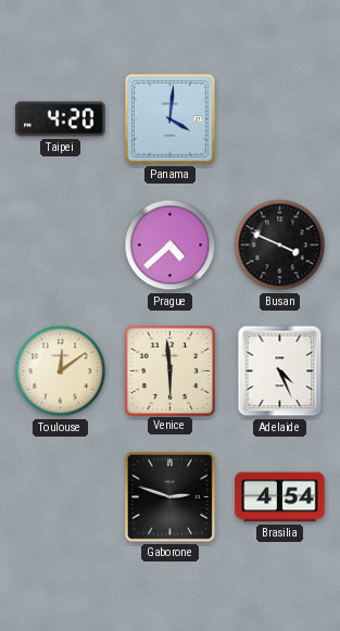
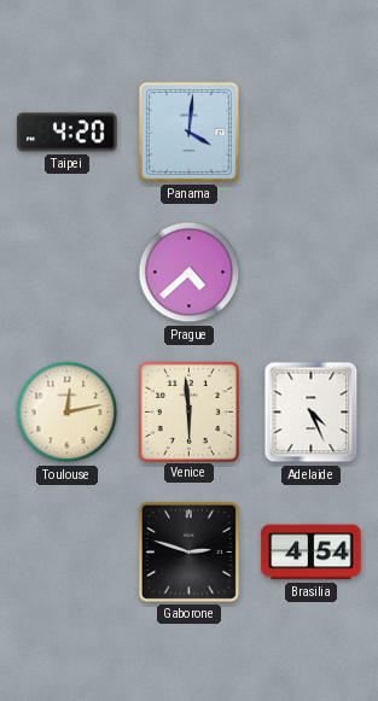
Busan: 3:49 -> none (280, 245)
Toulouse: 12:09 -> 12:13 (68, 413)
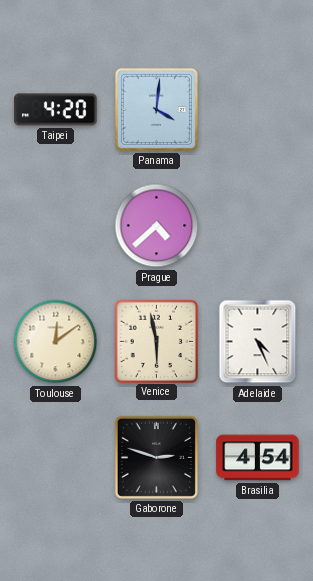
Toulouse: 12:13 -> 12:09 (56, 342)
Venice: 5:59 -> 5:58 (156, 341)
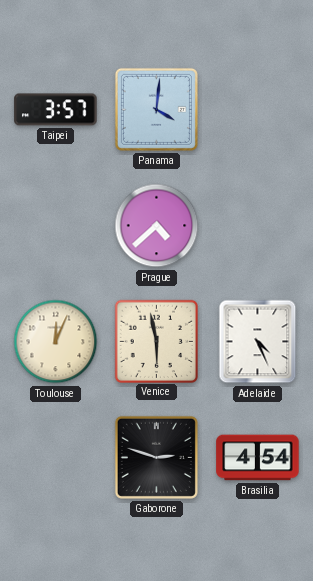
Taipei: 4:20 -> 3:57 (56, 110)
Toulouse: 12:09 -> 12:04 (56, 342)
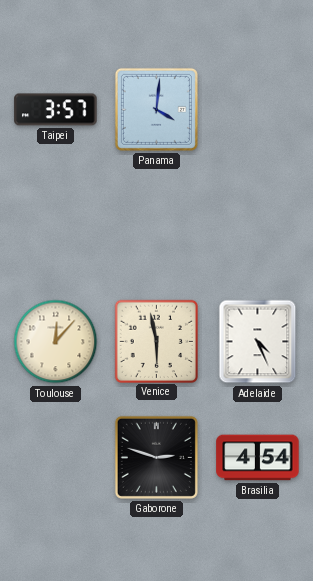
Prague: 4:38 -> none (157, 226)
Toulouse: 12:04 -> 12:07 (56, 342)
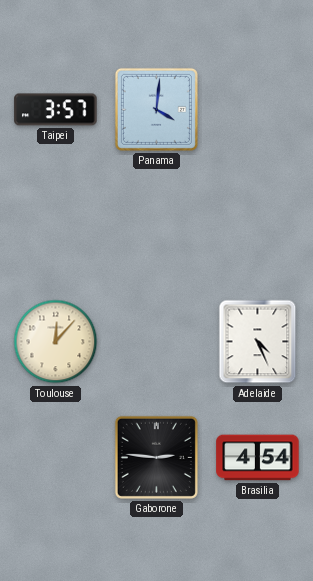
Venice: 5:58 -> none (156, 341)
Gaborone: 2:48 -> 2:46 (156, 457)
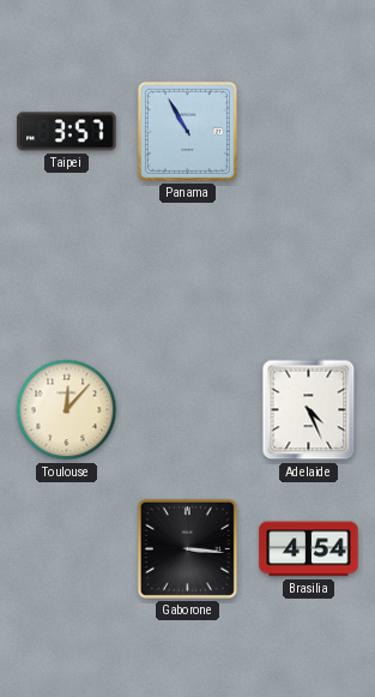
Panama: 4:01 -> 10:55 (187, 131)
Gaborone: 2:46 -> 3:16 (187, 548)
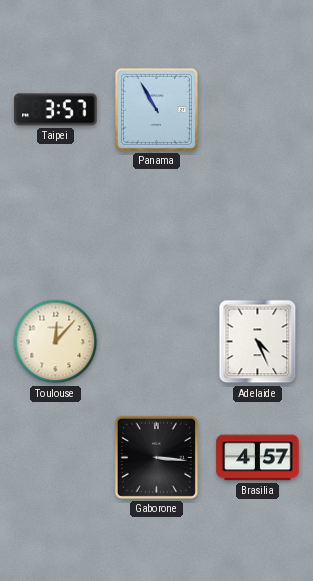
Brasilia: 4:54 -> 4:57 (258, 458)
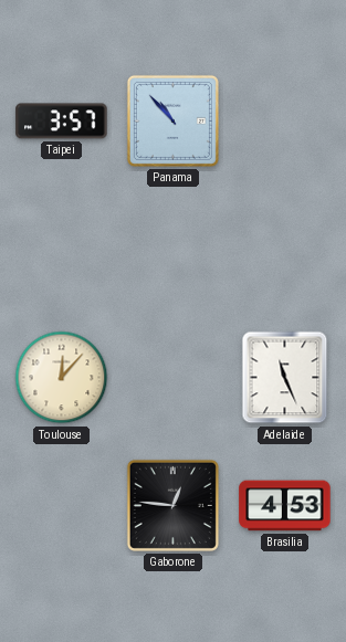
Panama: 10:55 -> 10:53 (172, 120)
Adelaide: 4:26 -> 11:26 (285, 378)
Gaborone: 3:16 -> 12:46 (172, 505)
Brasilia: 4:57 -> 4:53 (285, 506)
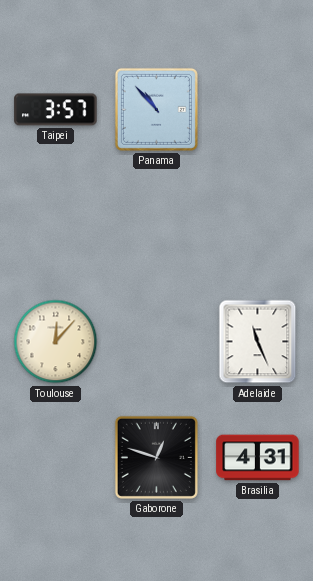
Gaborone: 12:46 -> 12:48 (156, 457)
Brasilia: 4:53 -> 4:31 (258, 458)
